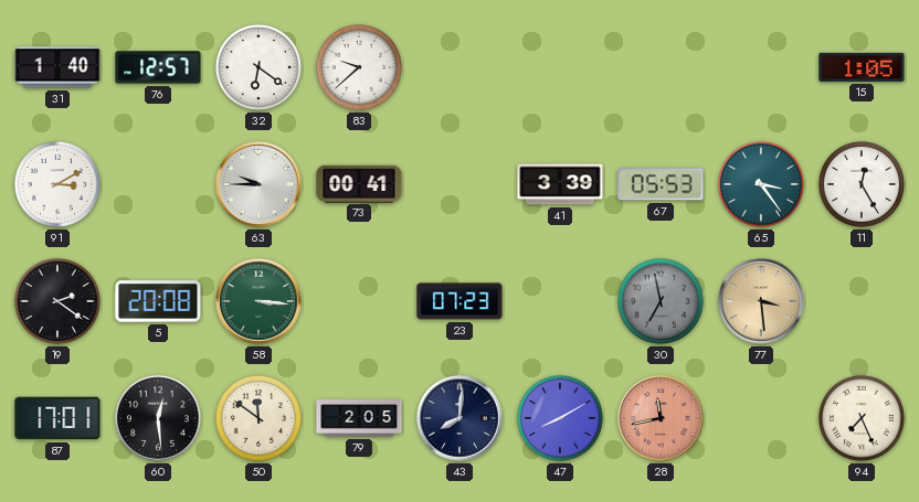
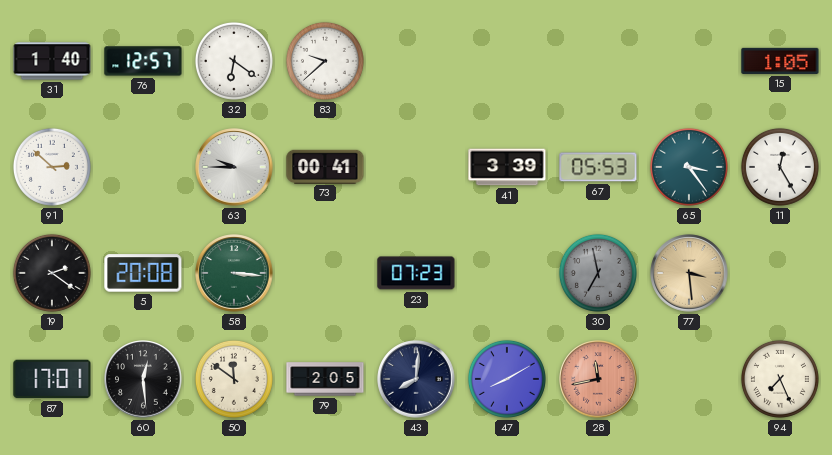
91: 3:10 -> 2:52 (52, 167)
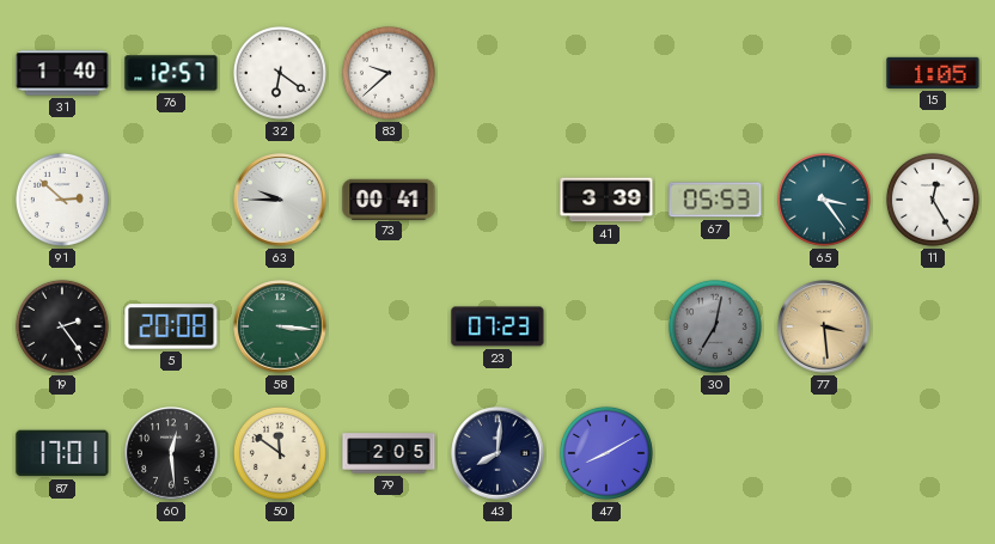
19: 2:21 -> 2:24 (62, 326)
30: 6:58 -> 7:02 (715, 326)
28: 11:43 -> none (598, 379)
94: 7:26 -> none (780, 379)
